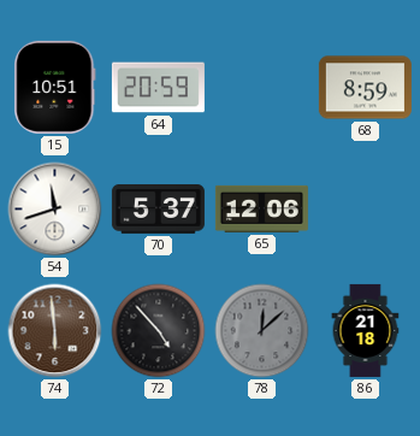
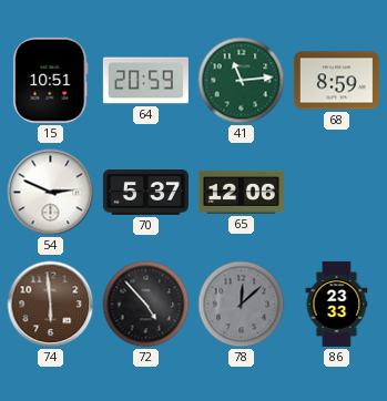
41: none -> 11:14 (242, 81)
54: 11:42 -> 2:49 (51, 193)
86: 21:18 -> 23:33 (337, 304)
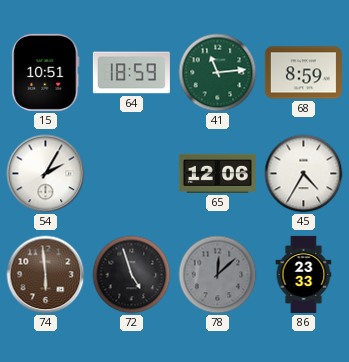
64: 20:59 -> 18:59 (131, 73)
54: 2:49 -> 2:05 (46, 174)
70: 5:37 -> none (145, 193)
45: none -> 4:35 (304, 174)
72: 4:53 -> 4:57 (132, 275)
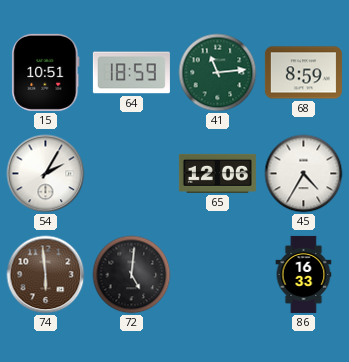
72: 4:57 -> 5:01 (132, 275)
78: 12:08 -> none (218, 275)
86: 23:33 -> 16:33 (304, 274)
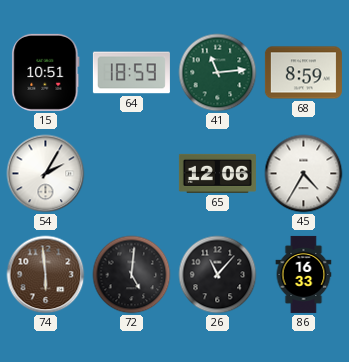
26: none -> 11:07 (218, 275)
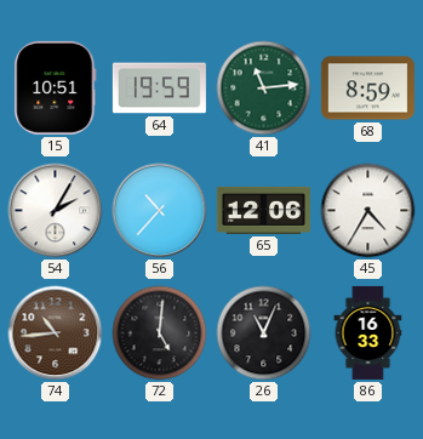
64: 18:59 -> 19:59 (159, 89)
56: none -> 10:37 (160, 211)
74: 5:59 -> 10:44 (56, 333)
26: 11:07 -> 11:04 (264, 333)
